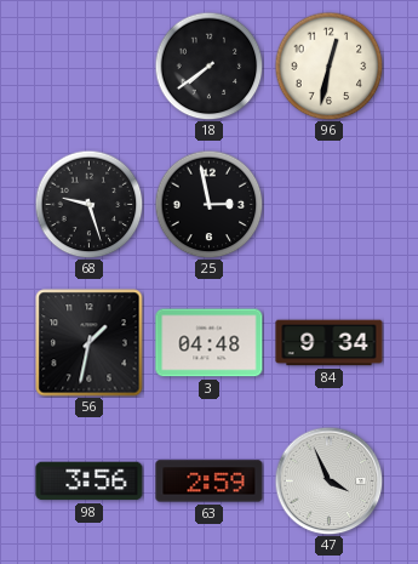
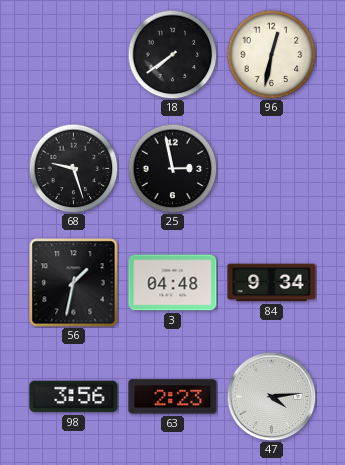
63: 2:59 -> 2:23 (173, 397)
47: 3:56 -> 4:14 (271, 396)
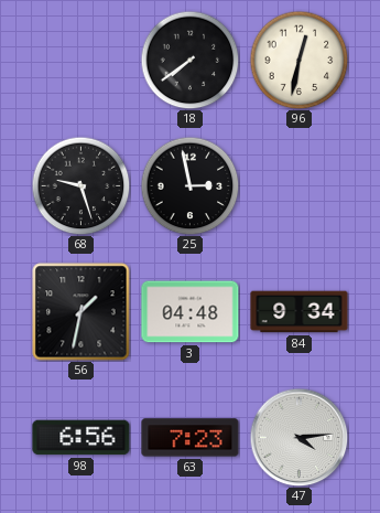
98: 3:56 -> 6:56 (82, 438)
63: 2:23 -> 7:23 (191, 438)
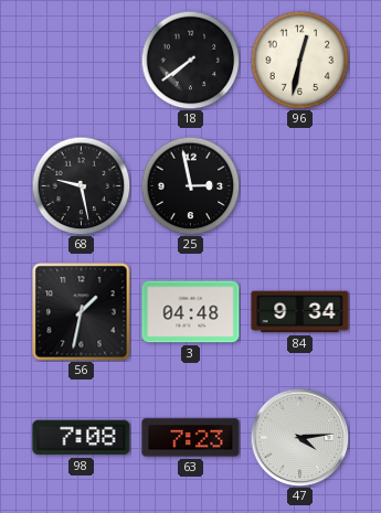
68: 9:27 -> 9:28 (81, 185)
98: 6:56 -> 7:08 (82, 438)
